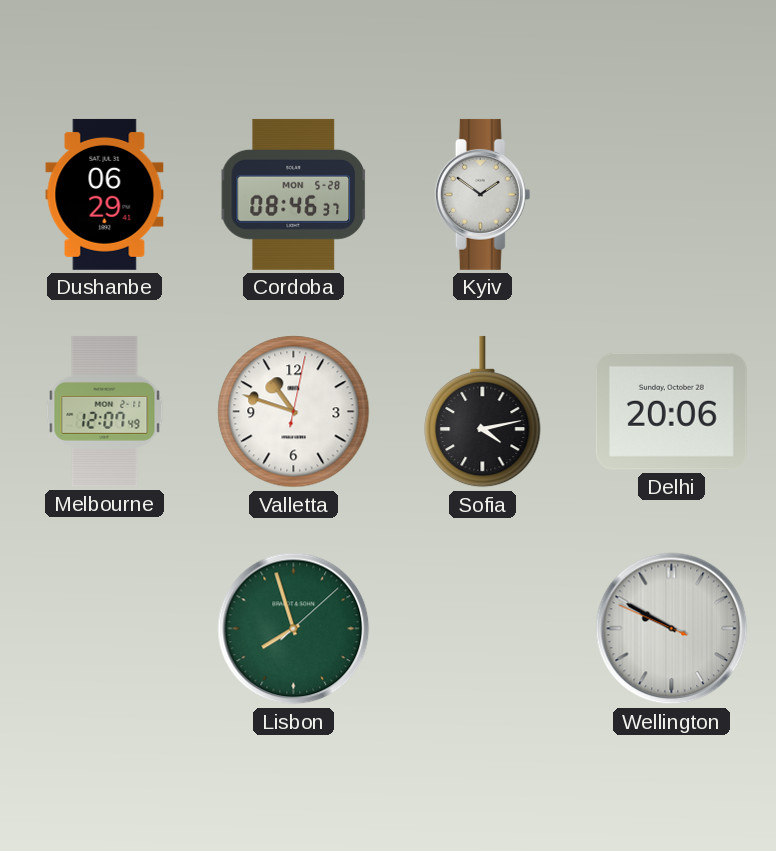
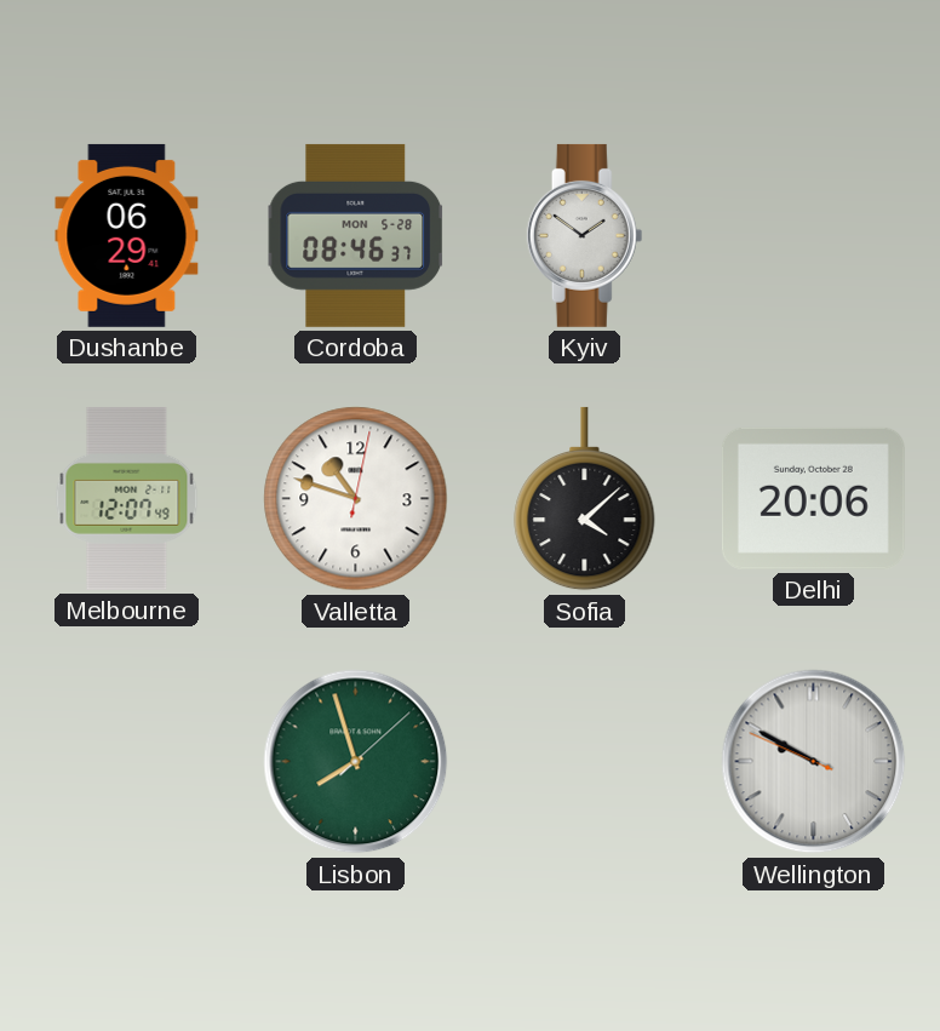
Sofia: 4:13 -> 4:08 (585, 499)
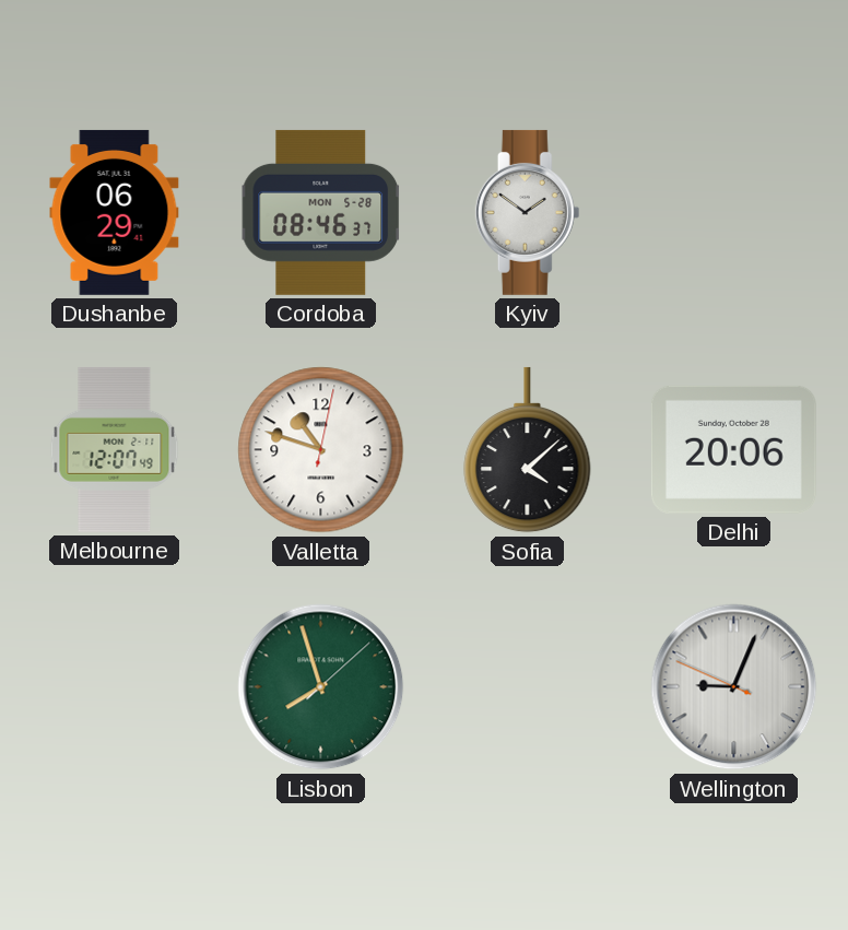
Wellington: 9:49 -> 9:03 (734, 687)
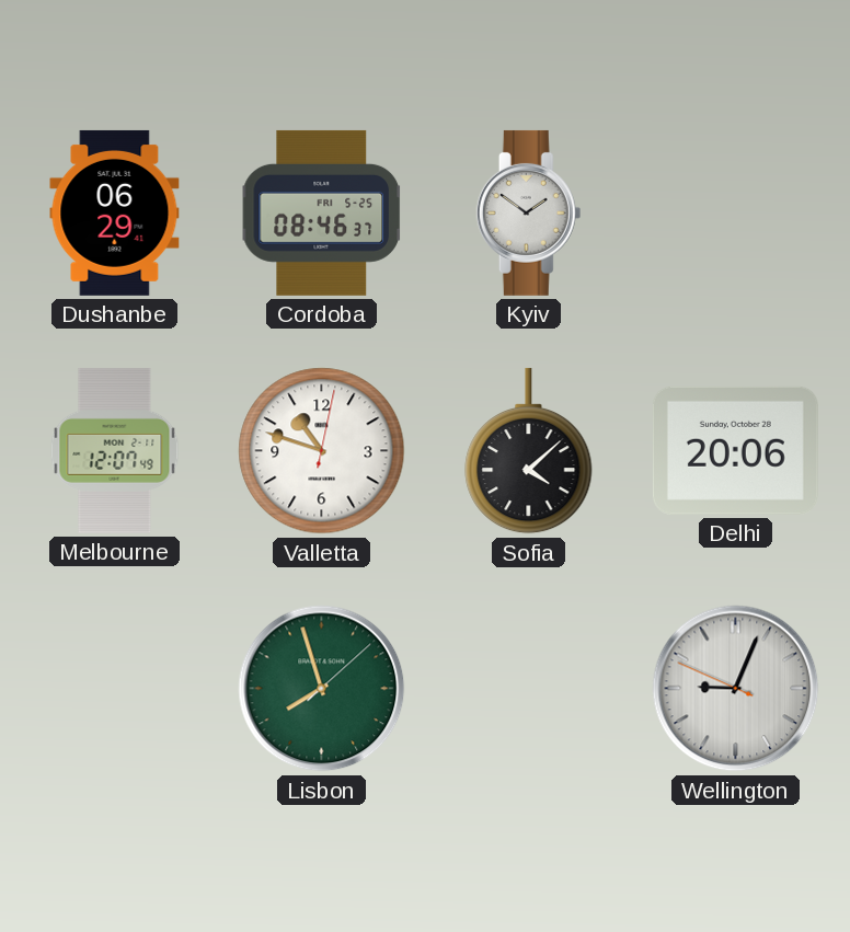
Cordoba date: MON 5-28 -> FRI 5-25 (321, 212)
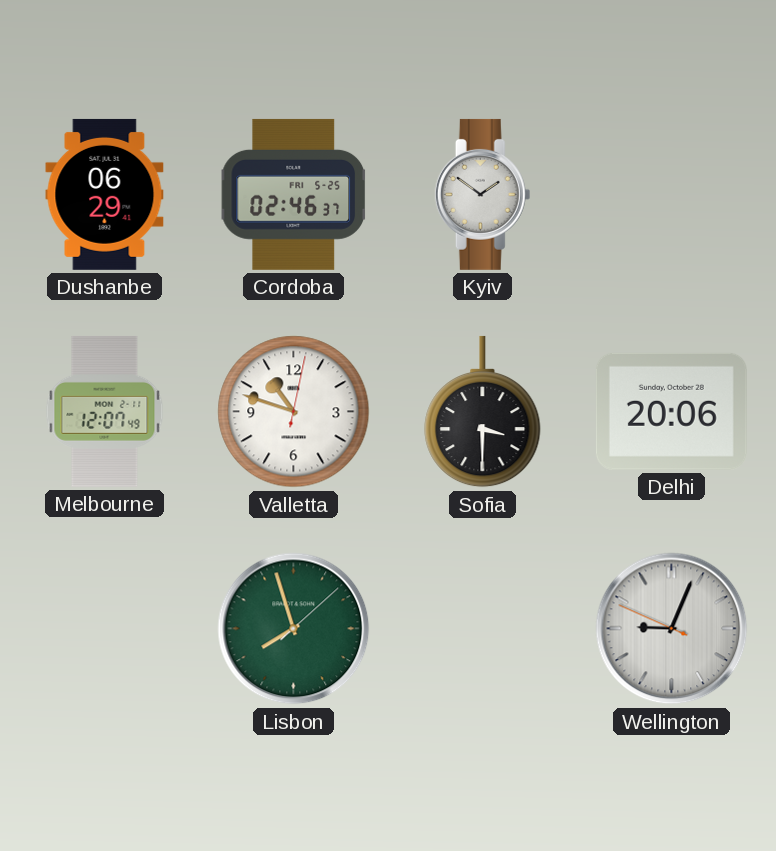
Cordoba: 08:46 -> 02:46 (293, 194)
Sofia: 4:08 -> 3:30 (483, 412)
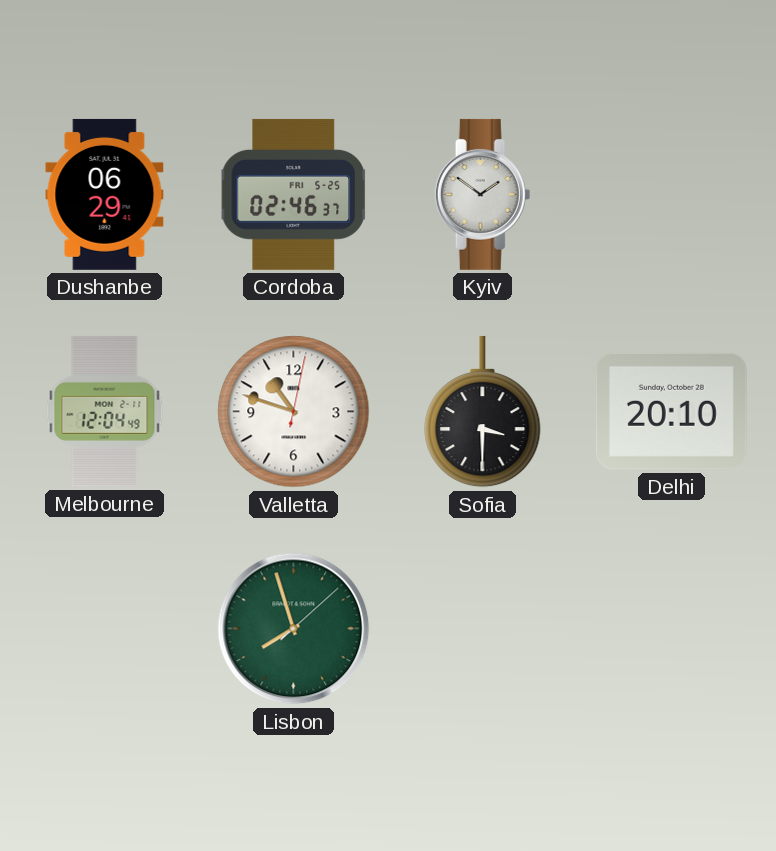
Melbourne: 12:07 -> 12:04 (105, 411)
Delhi: 20:06 -> 20:10 (671, 411)
Wellington: 9:03 -> none (672, 629)
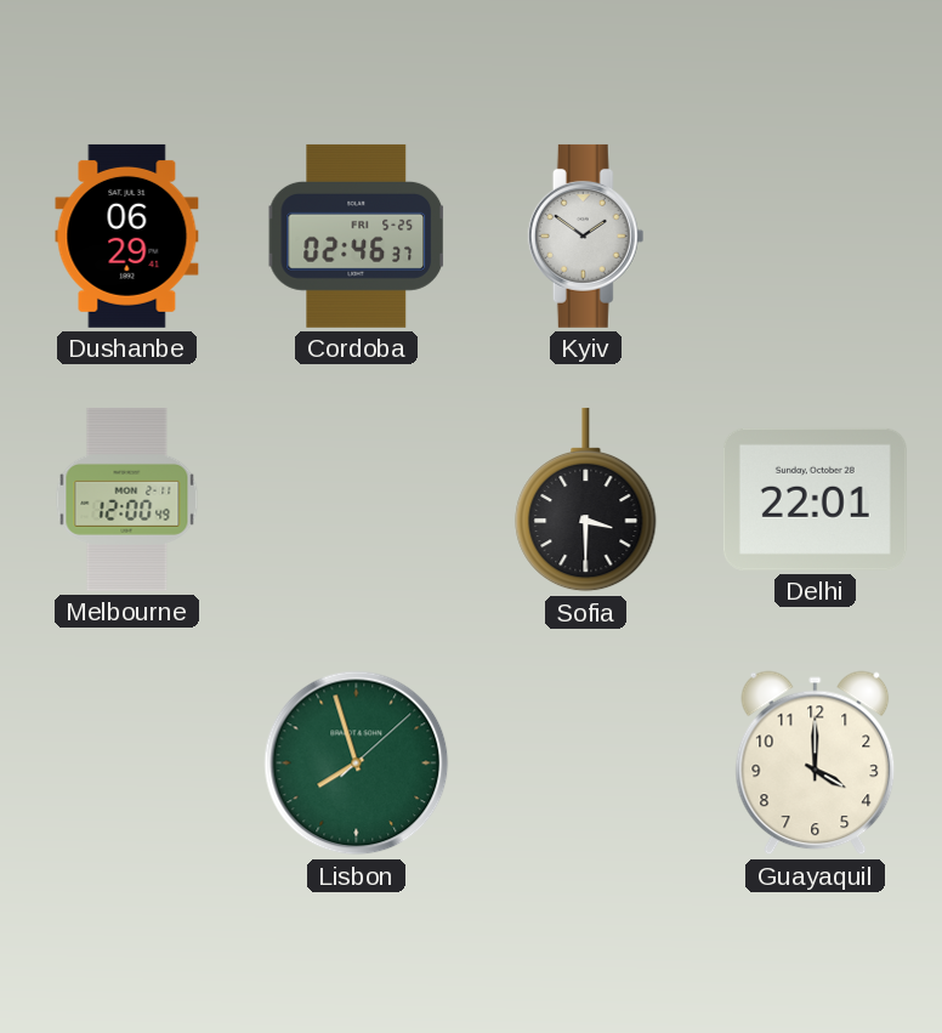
Melbourne: 12:04 -> 12:00 (127, 499)
Valletta: 10:48 -> none (294, 412)
Delhi: 20:10 -> 22:01 (815, 499)
Guayaquil: none -> 4:00 (816, 764)
